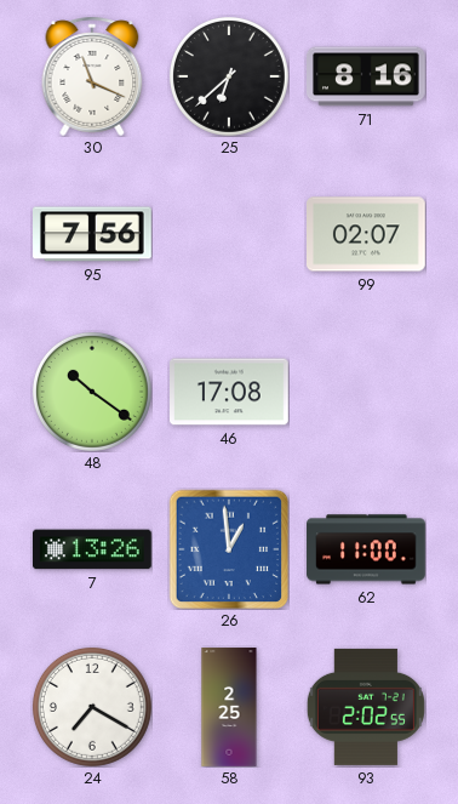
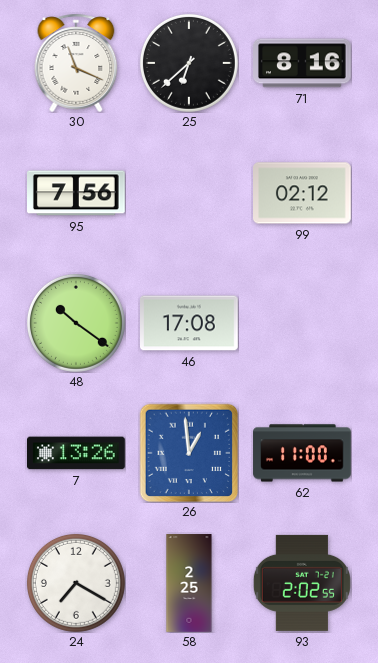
99: 02:07 -> 02:12 (303, 193)
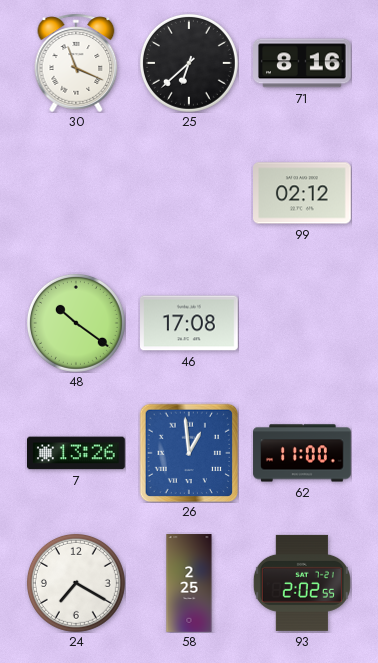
95: 7:56 -> none (77, 193)
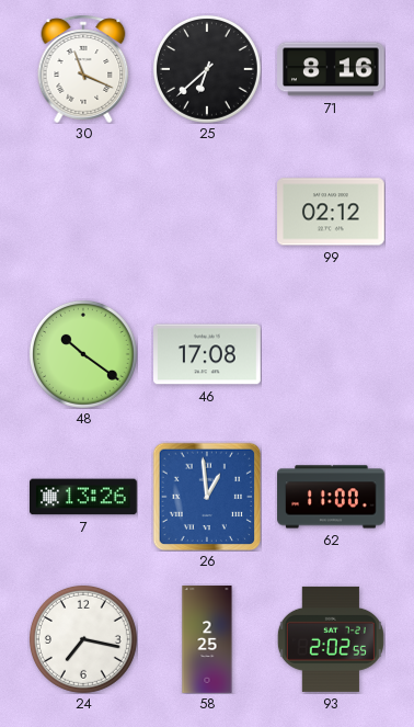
24: 7:20 -> 7:17 (83, 639)
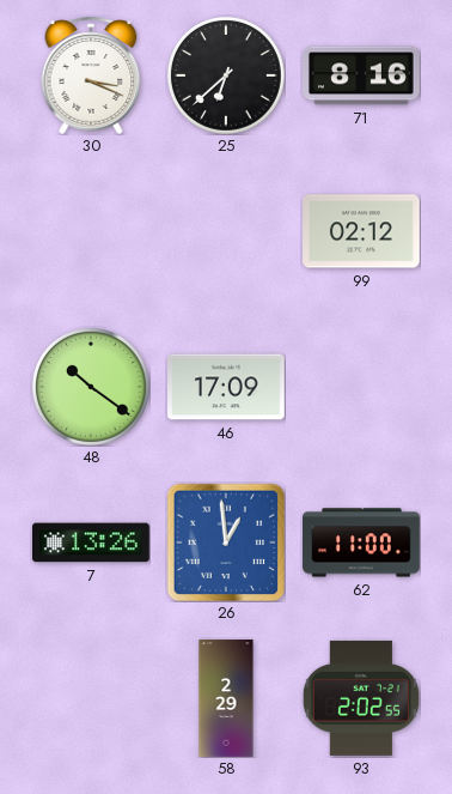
30: 11:19 -> 3:19 (91, 75)
46: 17:08 -> 17:09 (227, 387)
24: 7:17 -> none (83, 639)
58: 2:25 -> 2:29 (226, 698)
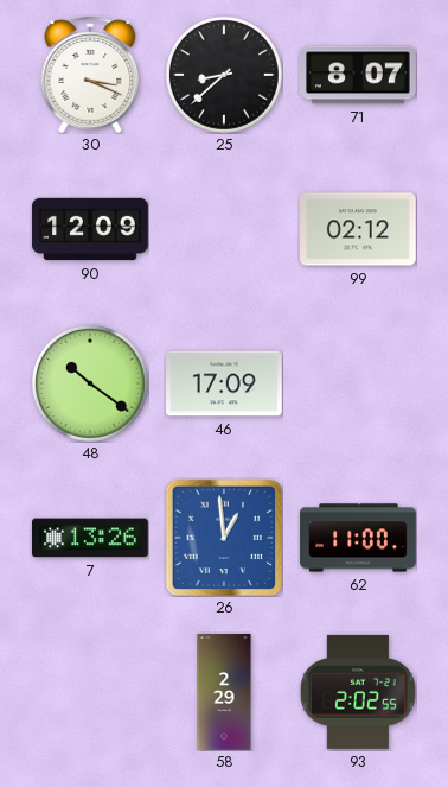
25: 6:38 -> 8:38 (224, 75)
71: 8:16 -> 8:07 (359, 75)
90: none -> 12:09 (90, 229)
